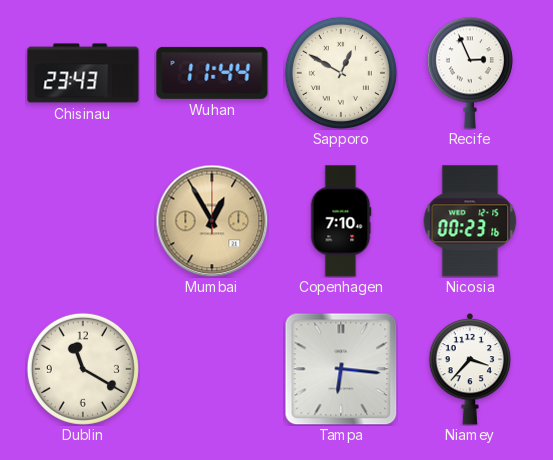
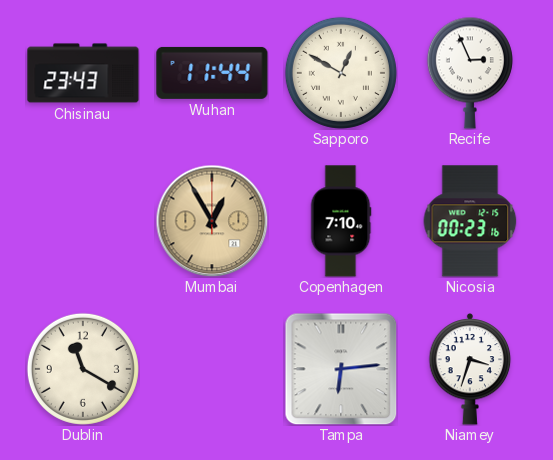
Tampa: 6:16 -> 6:14 (341, 369)
Niamey: 3:37 -> 3:33 (470, 370)
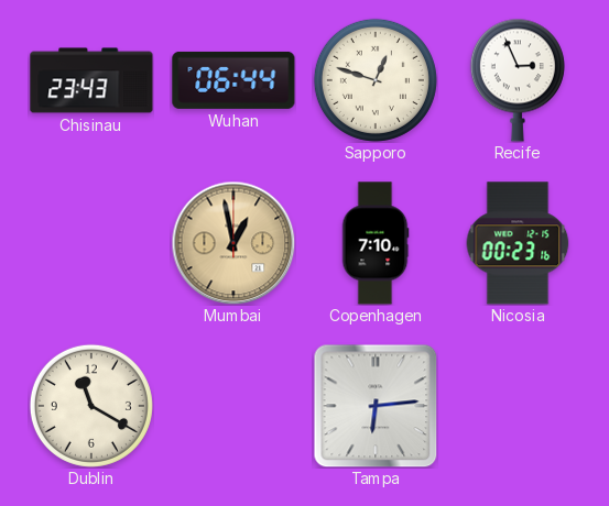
Wuhan: 11:44 -> 06:44 (233, 80)
Sapporo: 12:50 -> 12:48 (376, 80)
Mumbai: 12:55 -> 12:58 (233, 243)
Niamey: 3:33 -> none (470, 370)
